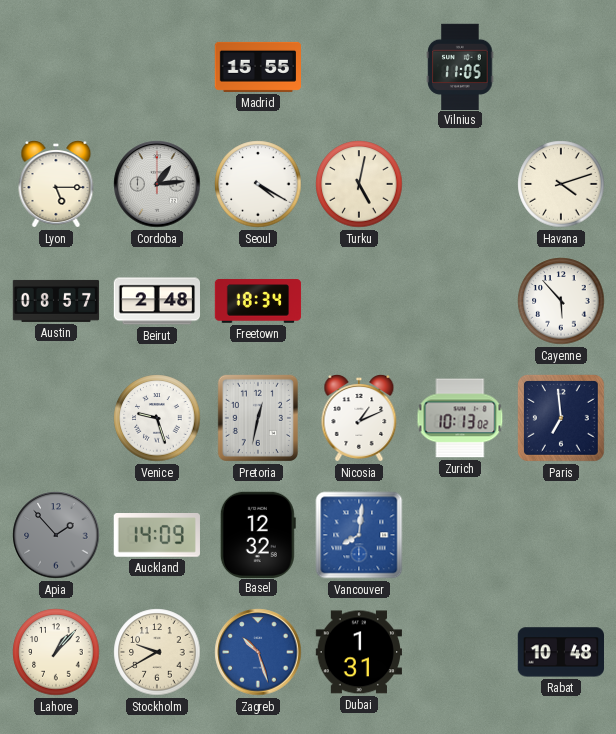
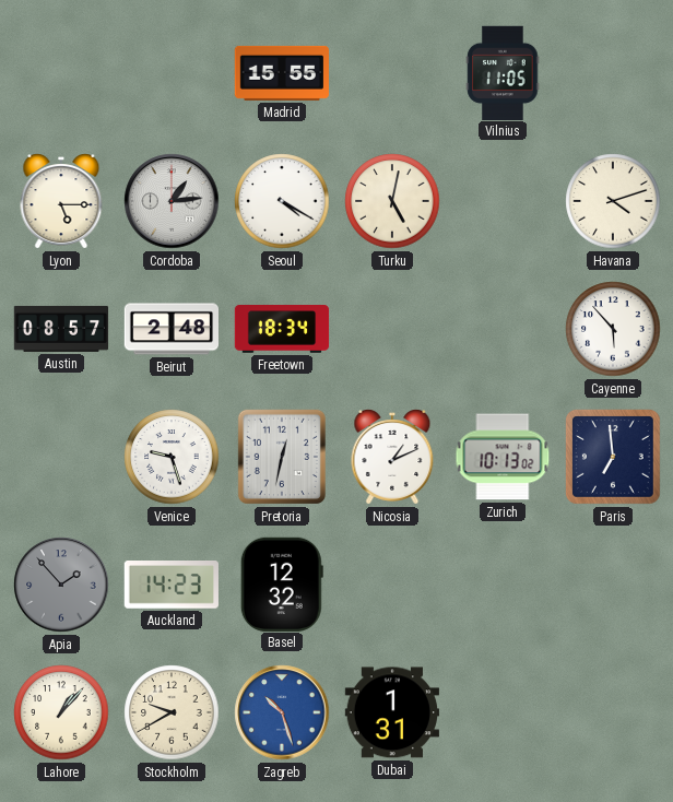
Auckland: 14:09 -> 14:23 (172, 586)
Vancouver: 8:01 -> none (359, 535)
Rabat: 10:48 -> none (560, 652)
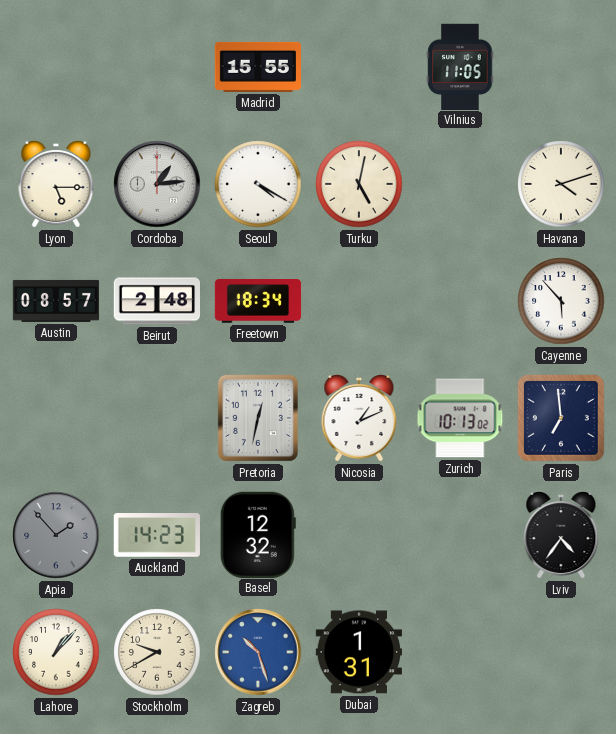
Venice: 9:27 -> none (172, 457)
Lviv: none -> 4:36 (561, 536)
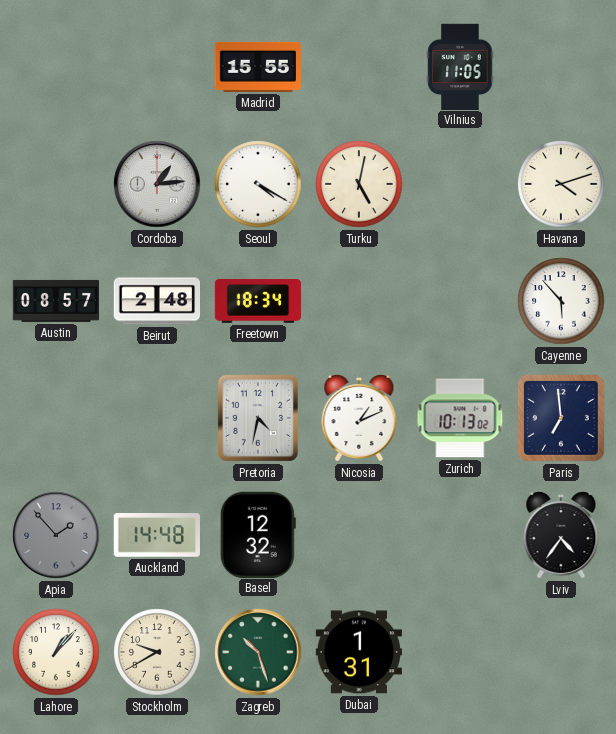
Lyon: 5:15 -> none (56, 185)
Pretoria: 12:32 -> 4:32 (258, 418)
Auckland: 14:23 -> 14:48 (157, 536)
Zagreb dial: blue -> green (258, 652)
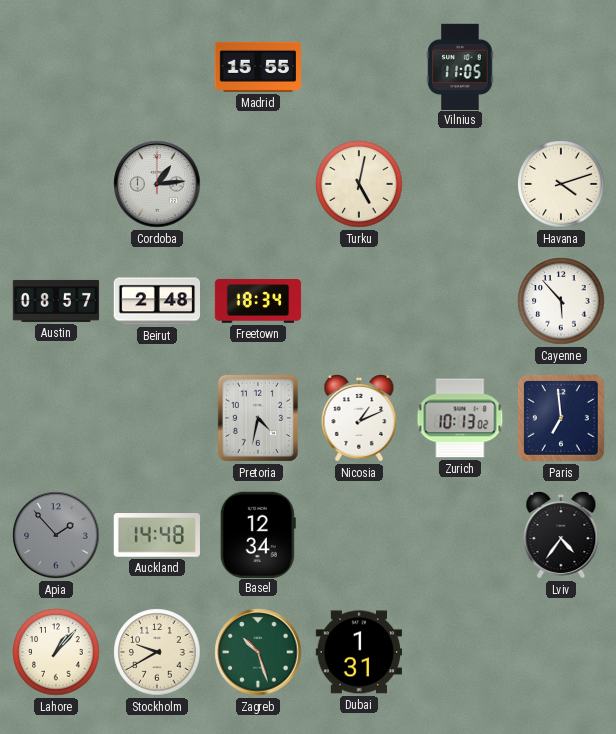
Seoul: 4:20 -> none (258, 184)
Basel: 12:32 -> 12:34 (258, 534)
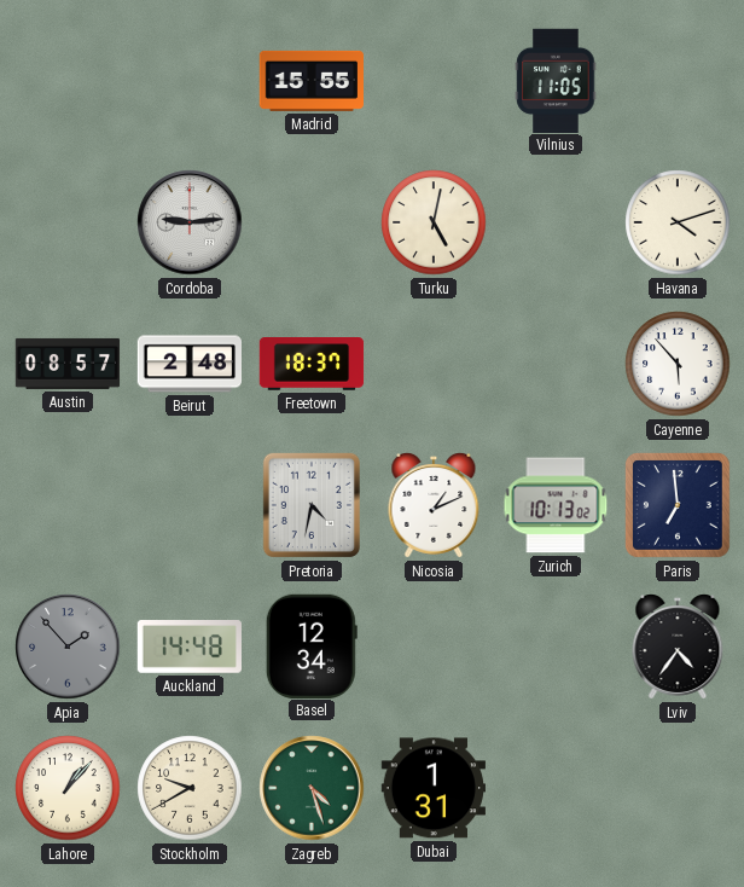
Cordoba: 1:14 -> 9:14 (190, 222)
Freetown: 18:34 -> 18:37 (312, 364)
Zagreb: 10:27 -> 4:27 (312, 788)
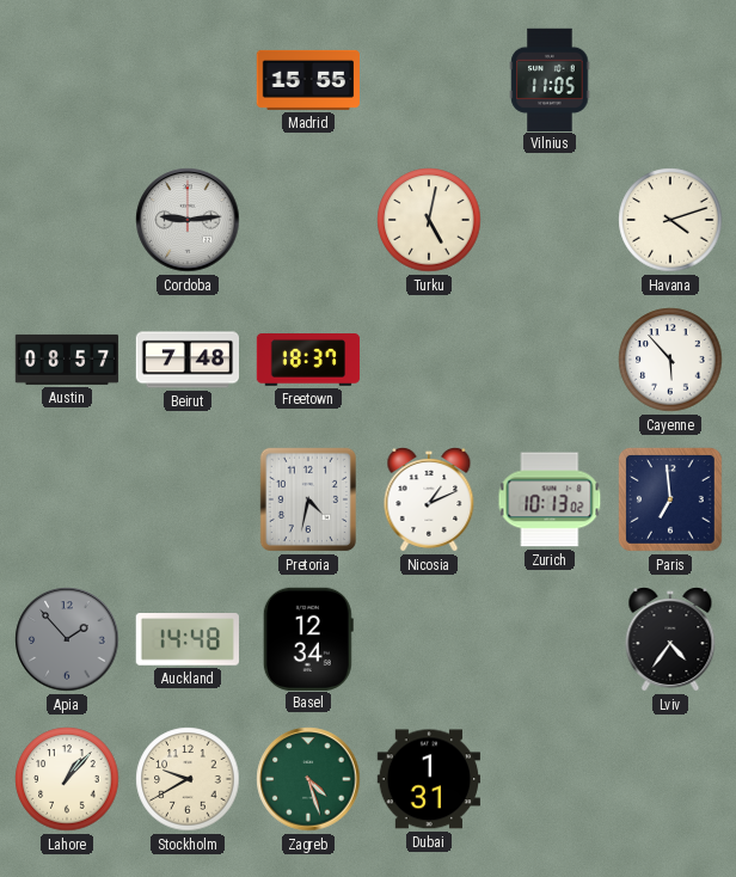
Beirut: 2:48 -> 7:48 (186, 360)
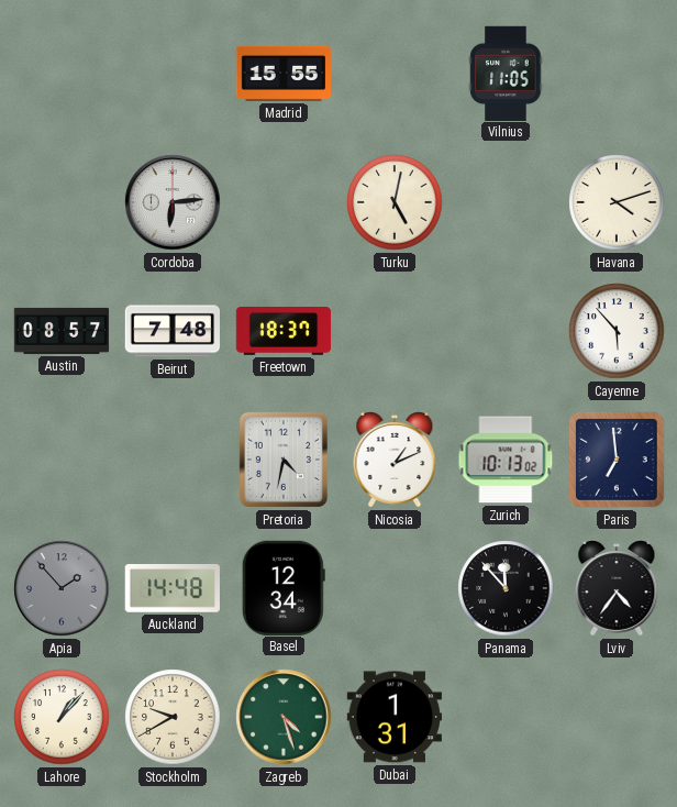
Cordoba: 9:14 -> 6:14 (173, 202)
Panama: none -> 11:53 (506, 588)
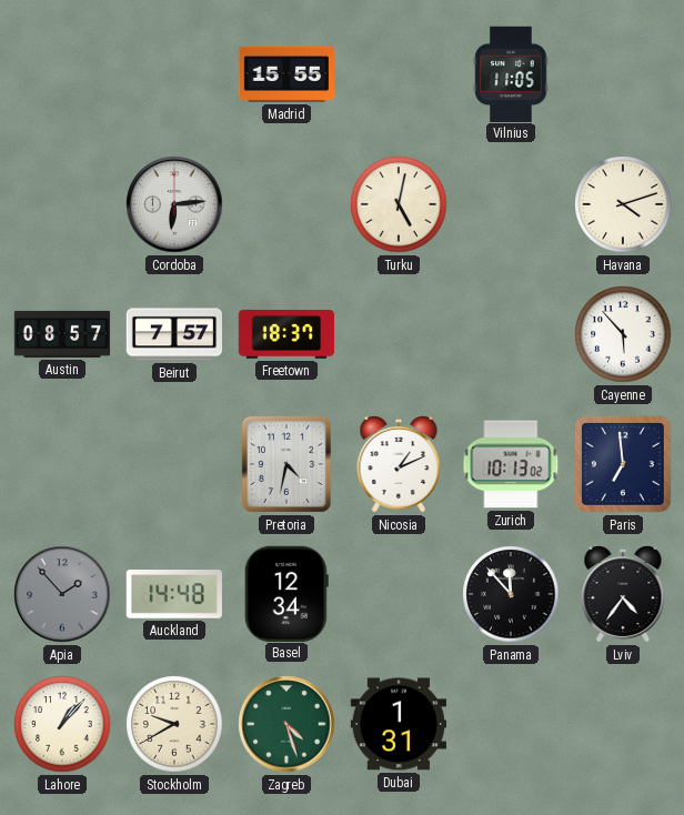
Beirut: 7:48 -> 7:57 (173, 334)
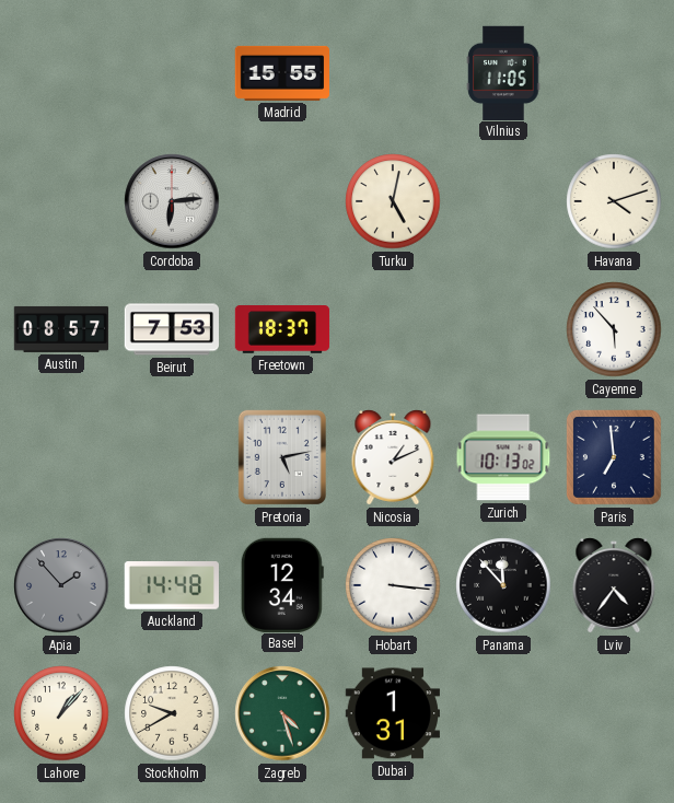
Beirut: 7:57 -> 7:53 (171, 329)
Pretoria: 4:32 -> 5:13 (282, 457)
Hobart: none -> 3:16 (393, 585)
